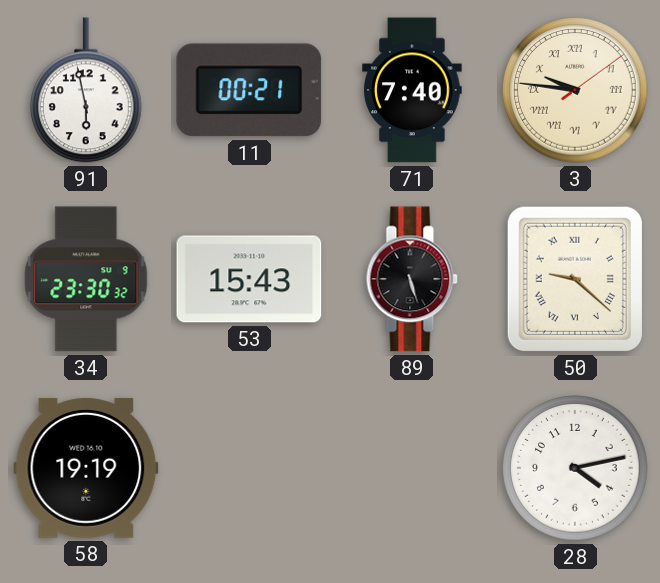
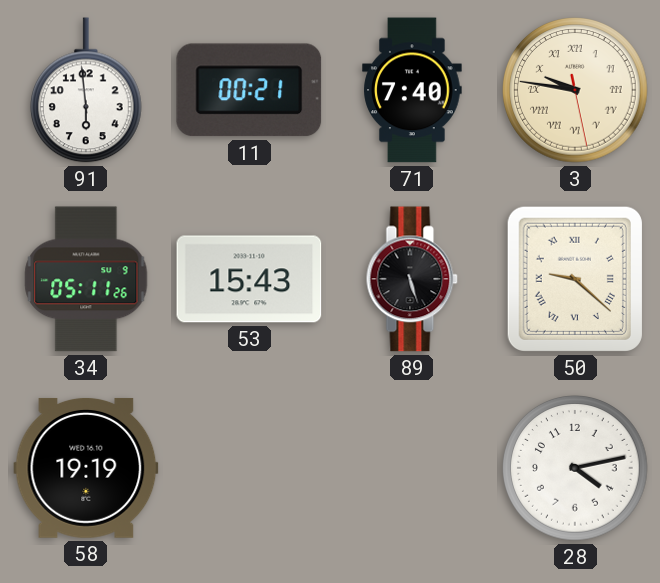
91: 5:58 -> 5:59 (86, 90)
3: 9:46:09 -> 9:46:28 (575, 90)
34: 23:30 -> 05:11 (86, 279)
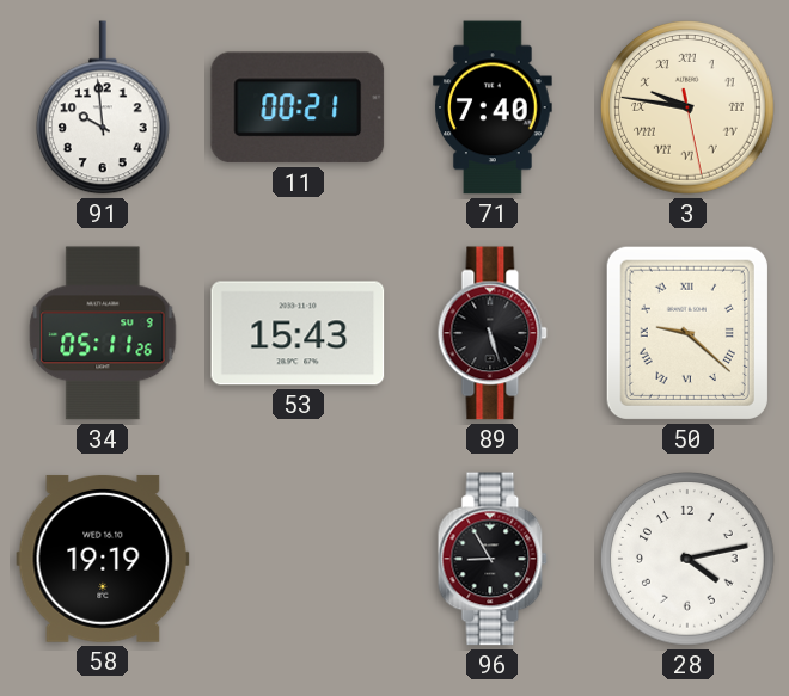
91: 5:59 -> 9:59 (103, 107)
96: none -> 8:55 (493, 559)
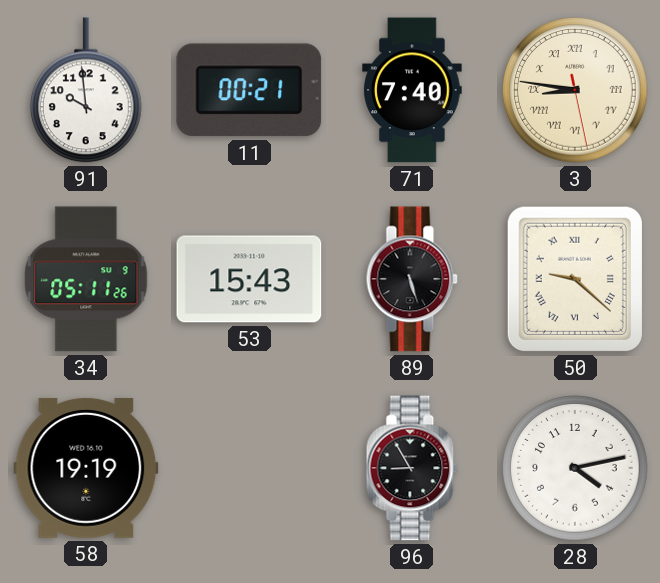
3: 9:46 -> 8:46 (575, 90)
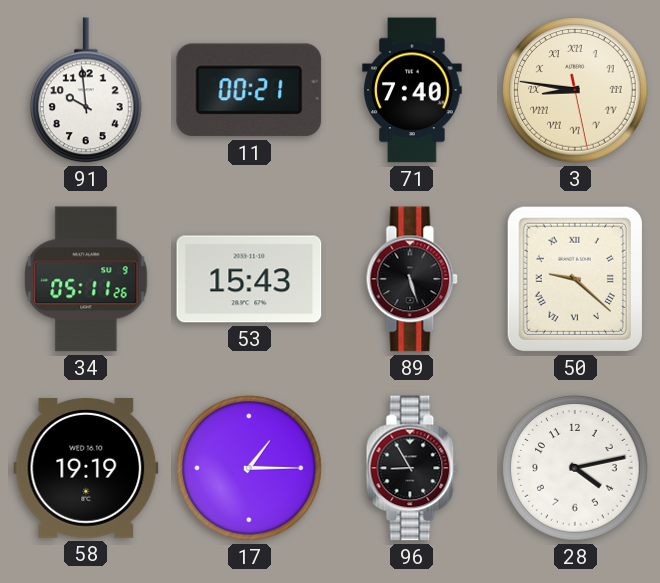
17: none -> 1:15 (249, 468)
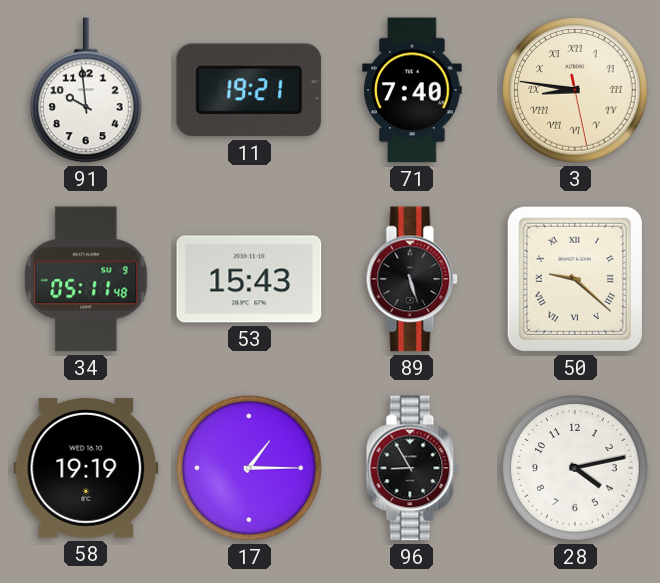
11: 00:21 -> 19:21 (249, 90)
34: 05:11:26 -> 05:11:48 (86, 279)
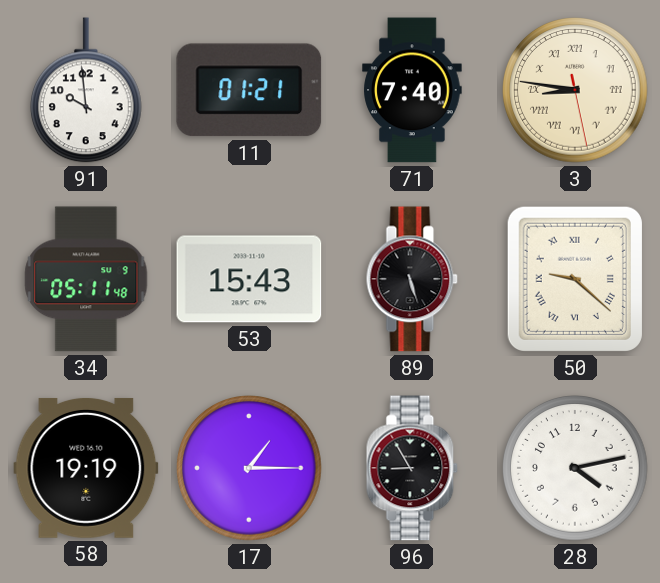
11: 19:21 -> 01:21 (249, 90)
